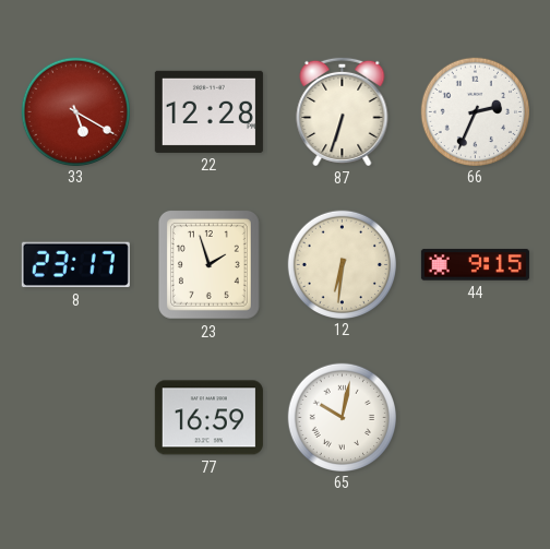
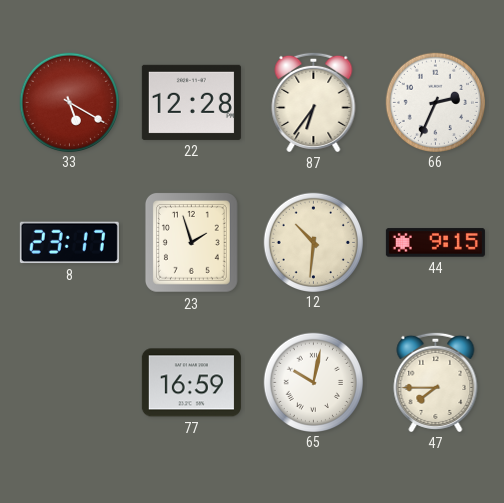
87: 6:33 -> 6:36 (314, 102)
12: 6:31 -> 10:31 (313, 242)
47: none -> 7:45 (436, 382)
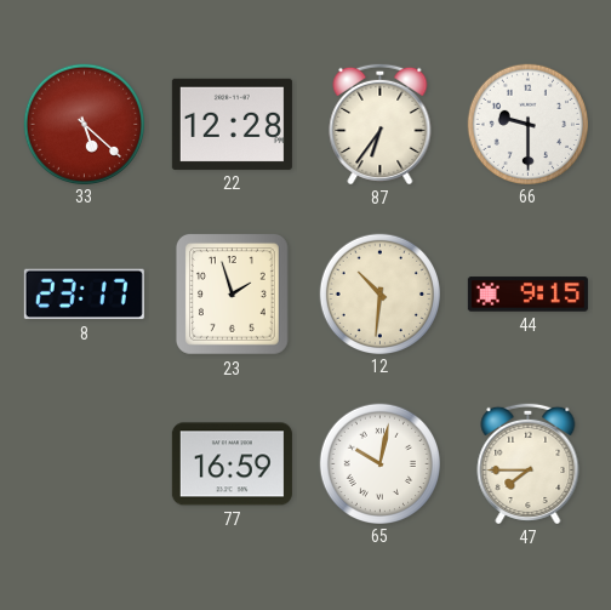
33: 5:20 -> 5:22 (84, 124)
66: 2:34 -> 9:30 (527, 124)
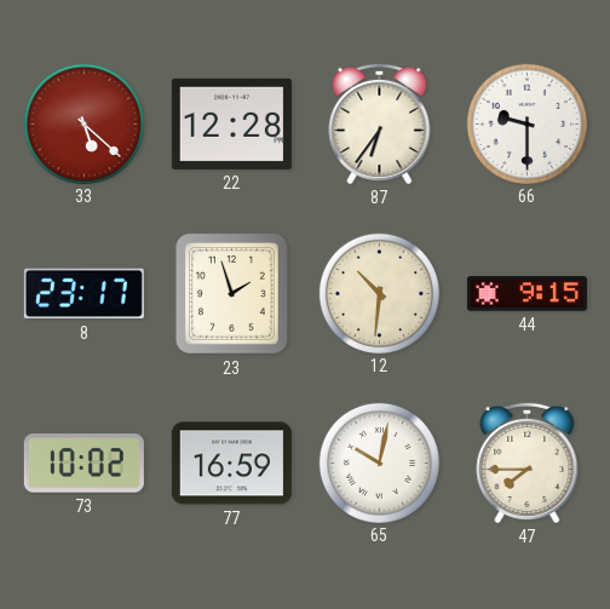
73: none -> 10:02 (84, 464)
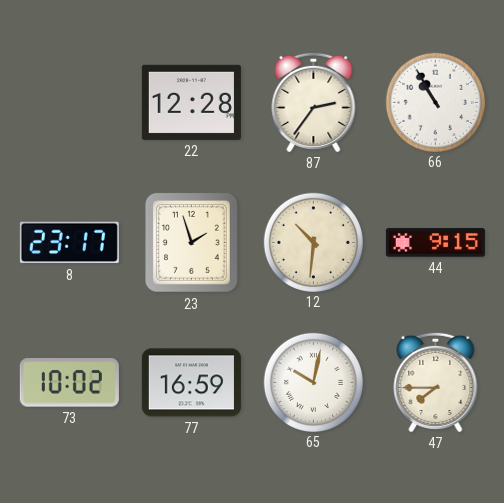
33: 5:22 -> none (84, 123)
87: 6:36 -> 2:36 (314, 102)
66: 9:30 -> 10:55 (435, 102)
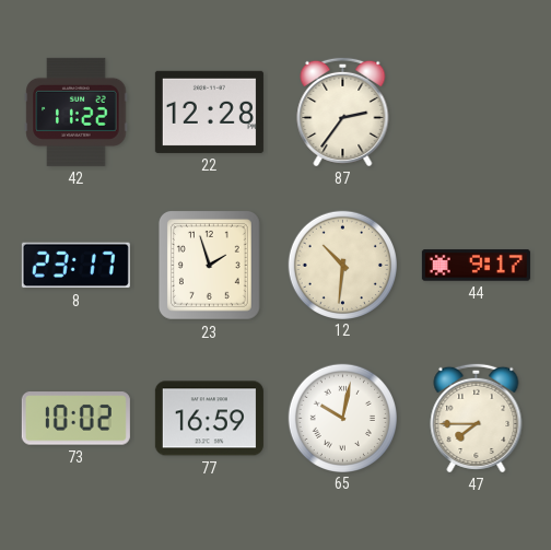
42: none -> 11:22 (77, 112)
66: 10:55 -> none (435, 102)
44: 9:15 -> 9:17 (476, 266)
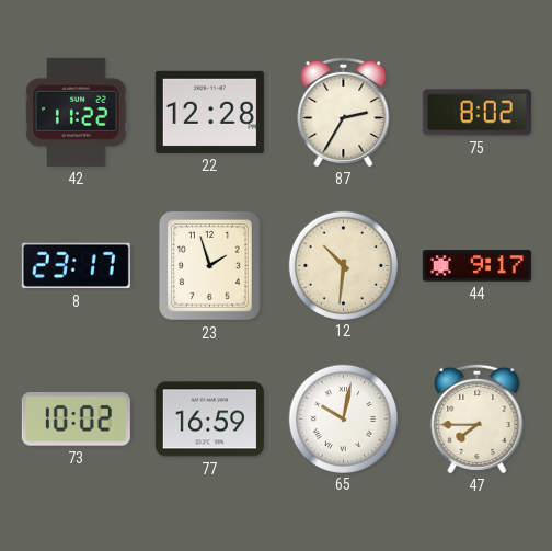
87: 2:36 -> 2:35 (344, 112)
75: none -> 8:02 (476, 113)
